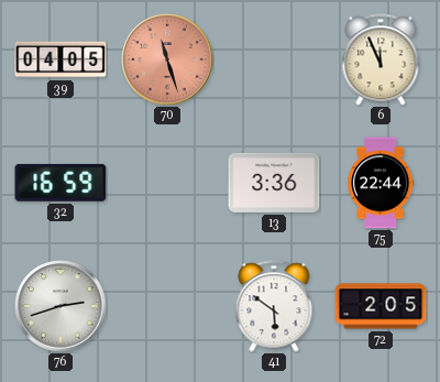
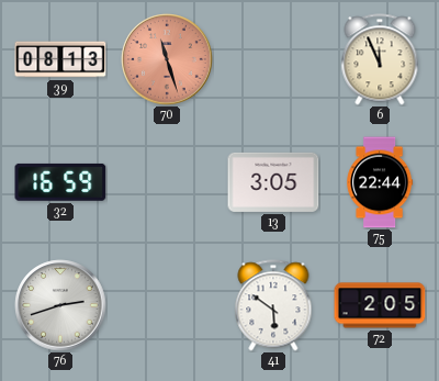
39: 04:05 -> 08:13 (60, 59)
13: 3:36 -> 3:05 (273, 182)
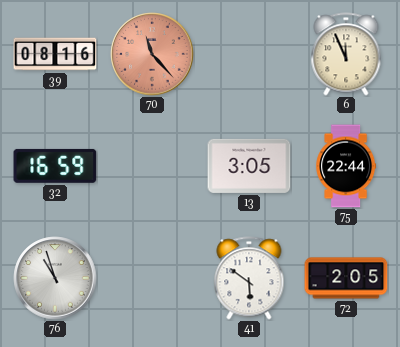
39: 08:13 -> 08:16 (55, 54)
70: 11:27 -> 11:23 (152, 54)
76: 2:42 -> 10:57 (55, 278)
